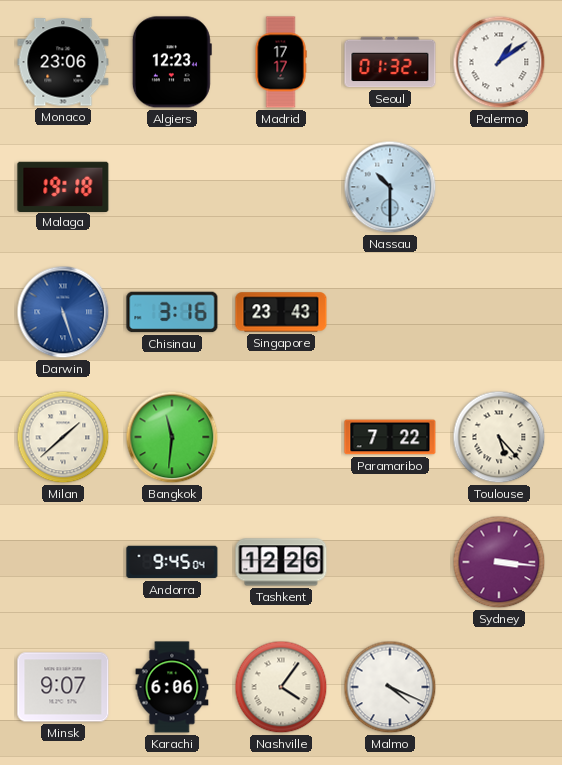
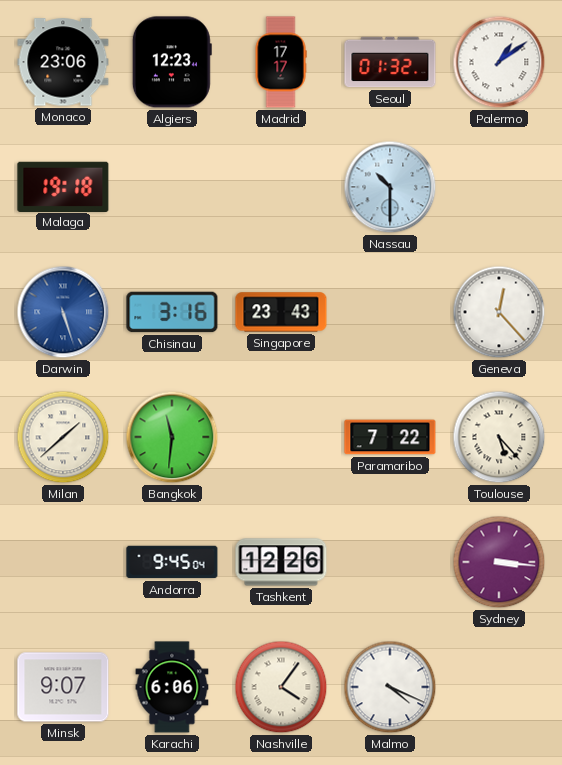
Geneva: none -> 12:23 (499, 312)
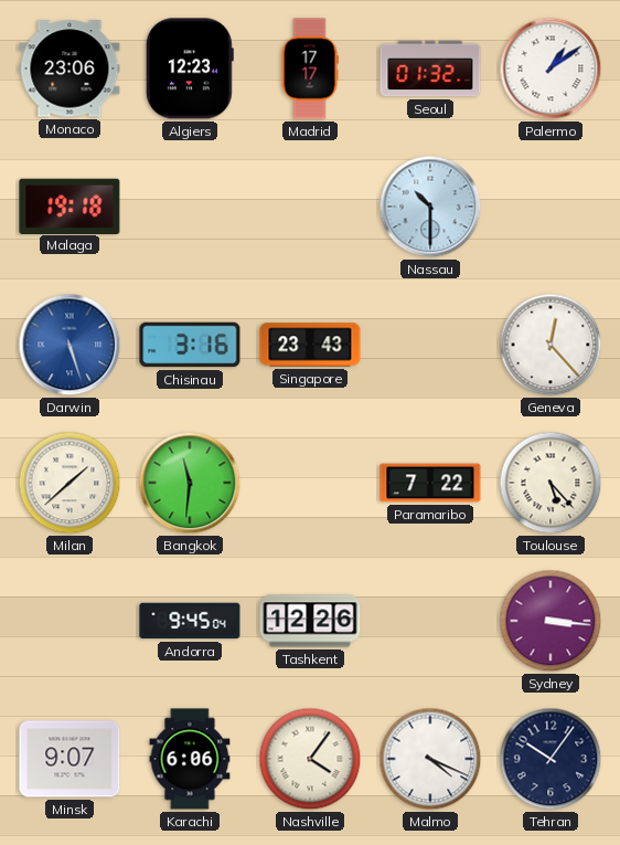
Tehran: none -> 10:06 (550, 759)
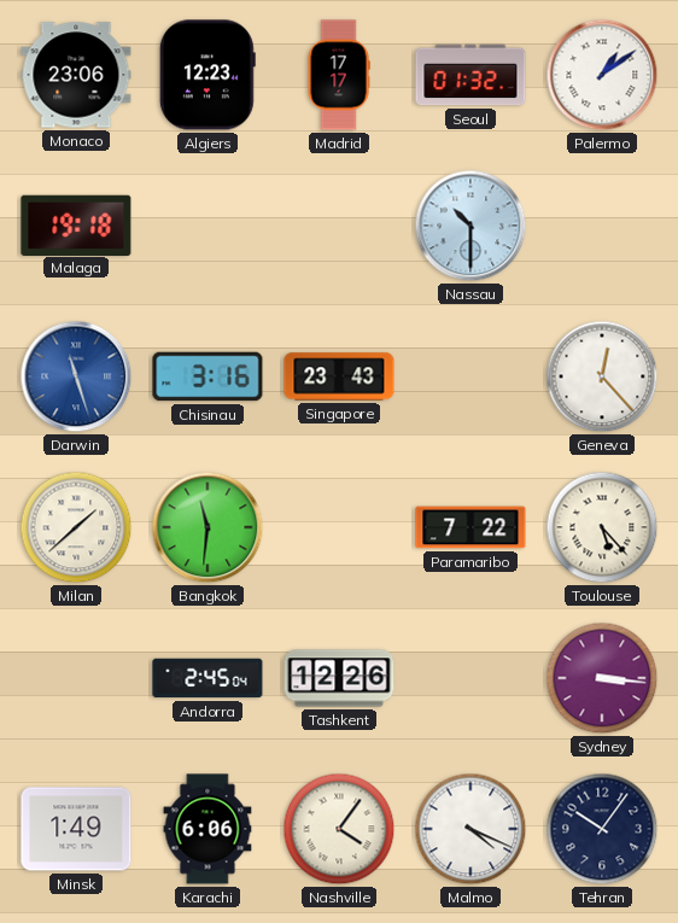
Darwin: 5:27 -> 11:27 (76, 376)
Andorra: 9:45 -> 2:45 (208, 678)
Minsk: 9:07 -> 1:49 (76, 829)
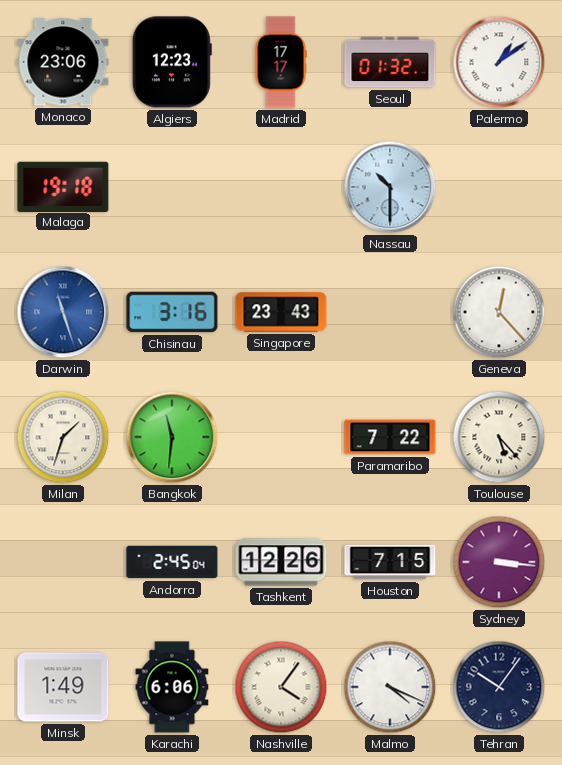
Milan: 1:38 -> 1:33 (63, 437)
Houston: none -> 7:15 (390, 562)
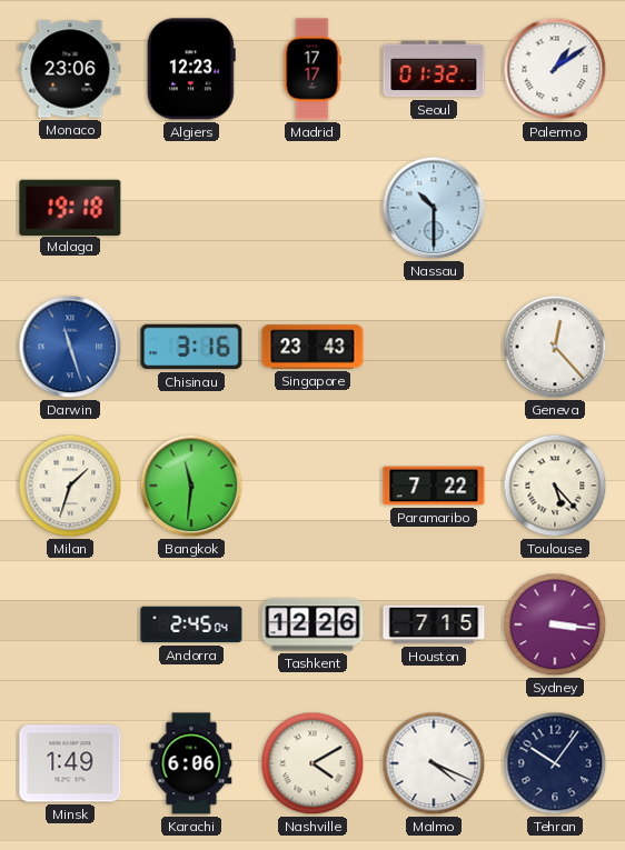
Nashville: 4:06 -> 4:10 (312, 763)
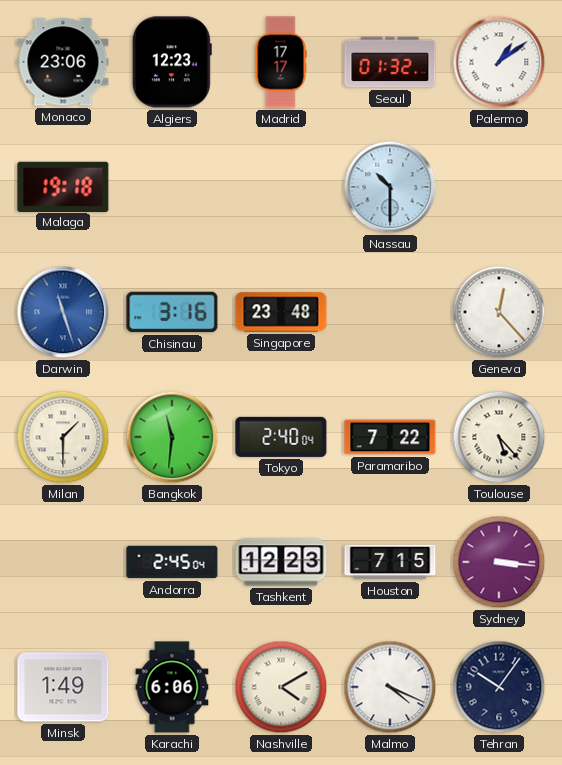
Singapore: 23:43 -> 23:48 (281, 312)
Milan: 1:33 -> 1:30 (63, 437)
Tokyo: none -> 2:40 (281, 437)
Tashkent: 12:26 -> 12:23 (281, 562)
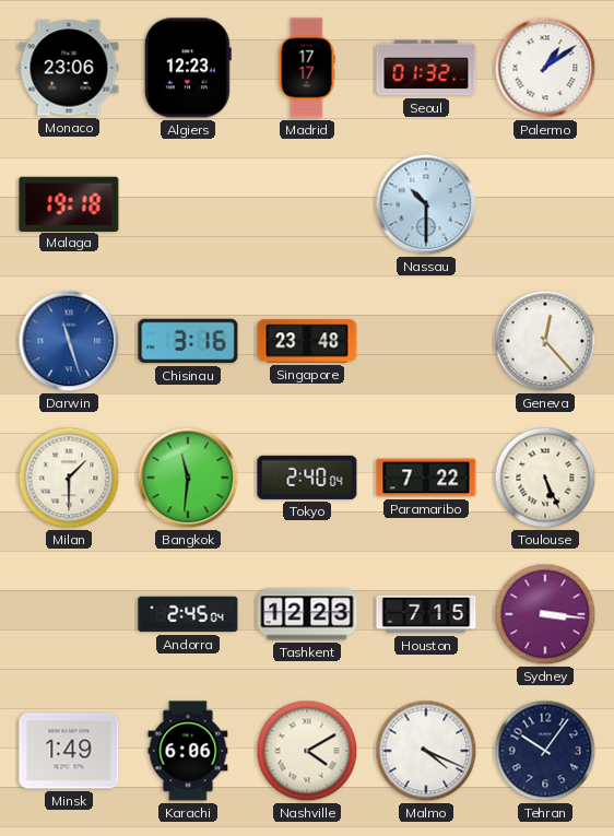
Toulouse: 5:23 -> 5:26 (545, 478)
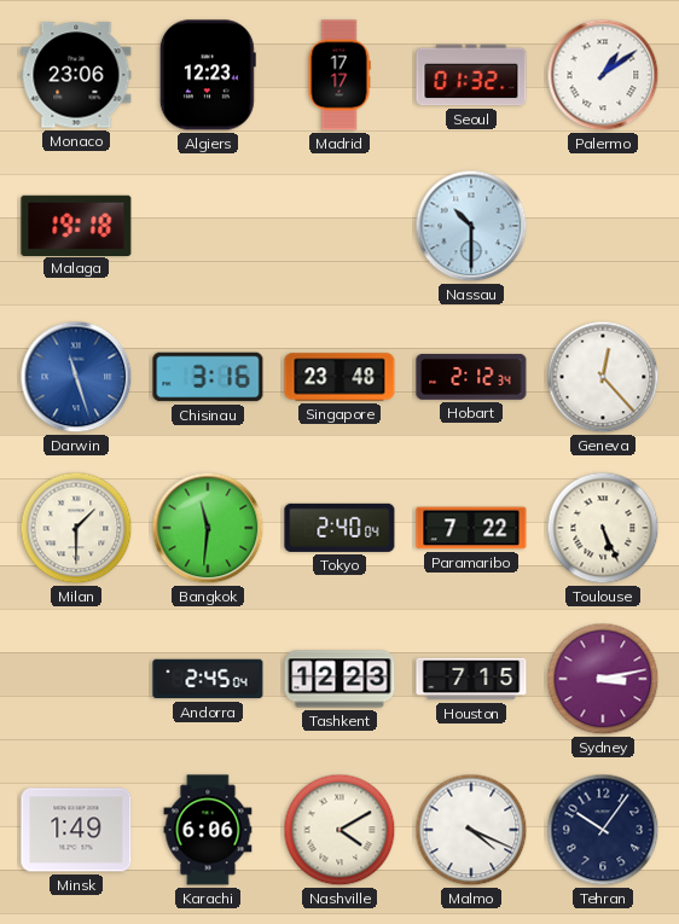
Hobart: none -> 2:12 (471, 377)
Sydney: 3:16 -> 3:13 (603, 679)
